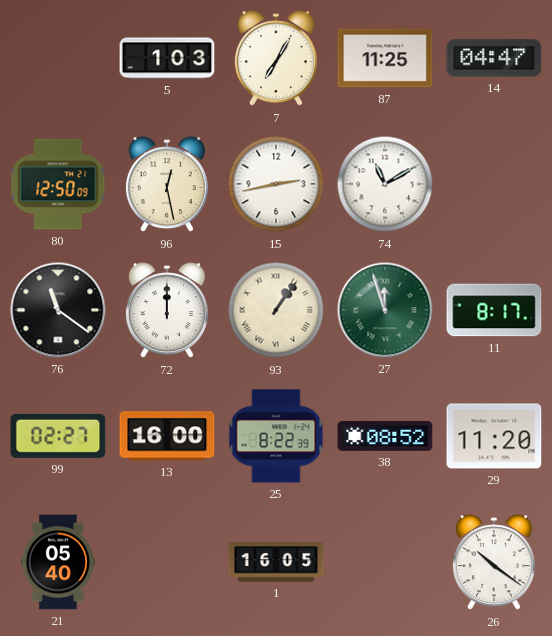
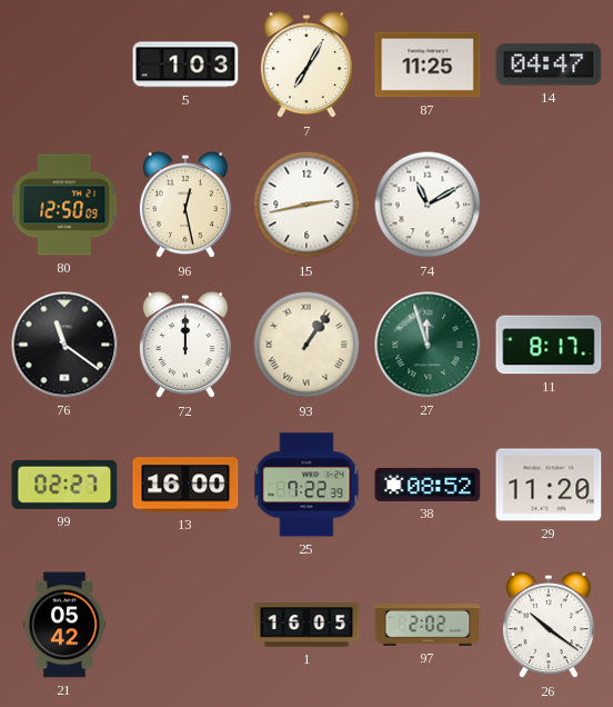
25: 8:22 -> 7:22 (306, 485)
21: 05:40 -> 05:42 (63, 625)
97: none -> 2:02 (428, 625)
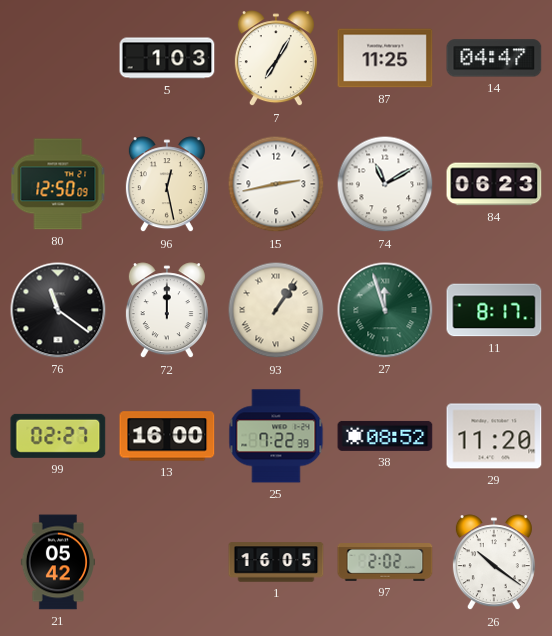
84: none -> 06:23 (494, 184)
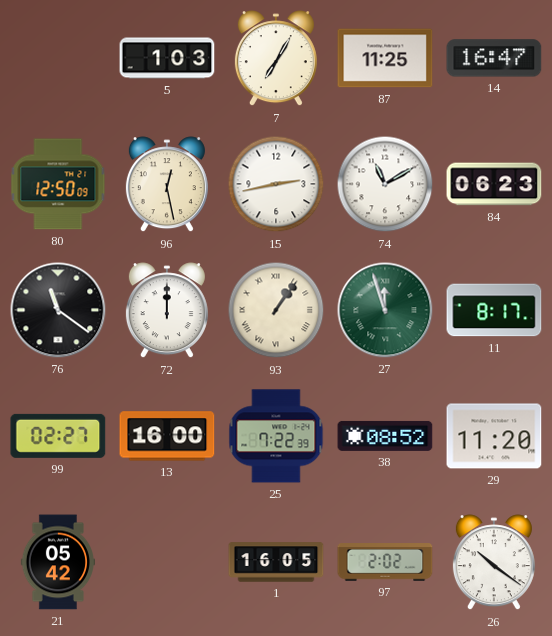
14: 04:47 -> 16:47 (494, 58)
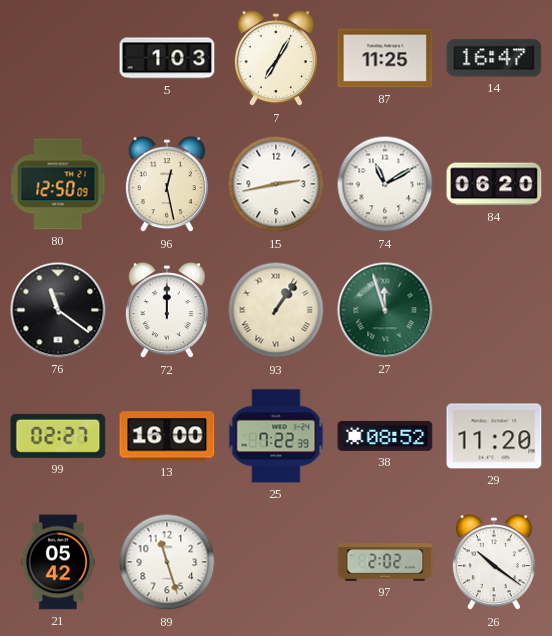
84: 06:23 -> 06:20 (494, 184)
11: 8:17 -> none (494, 310)
89: none -> 11:27 (167, 562)
1: 16:05 -> none (276, 562)
